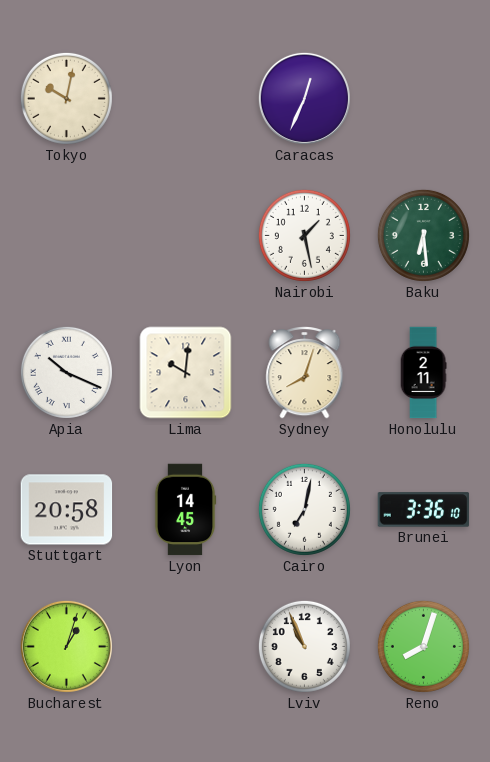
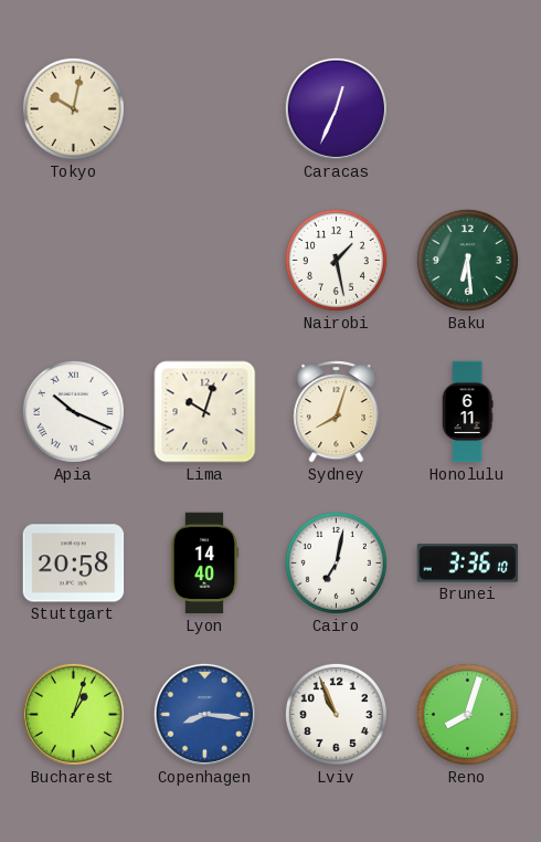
Lima: 10:01 -> 10:03 (205, 412)
Honolulu: 2:11 -> 6:11 (467, 412)
Lyon: 14:45 -> 14:40 (204, 564)
Copenhagen: none -> 8:16 (204, 714)
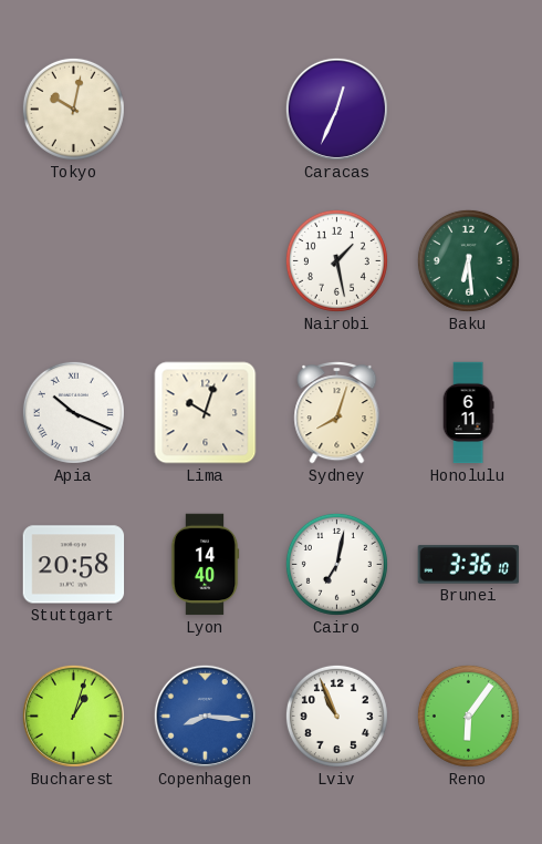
Reno: 8:03 -> 6:06 (468, 716)
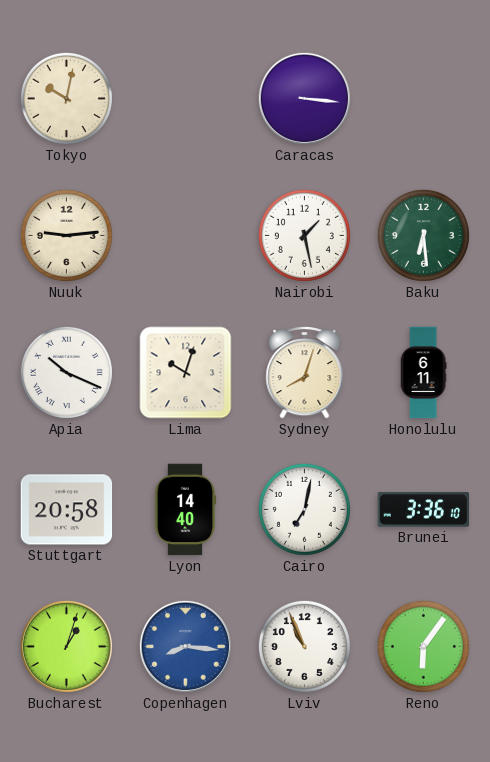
Caracas: 12:34 -> 3:16 (304, 98)
Nuuk: none -> 9:14 (66, 235)
